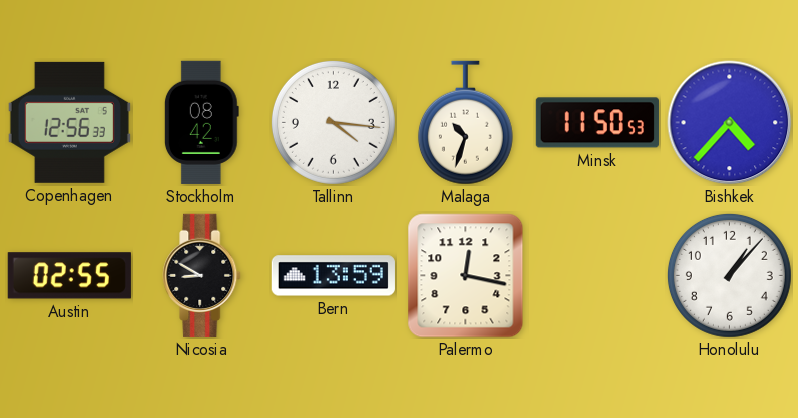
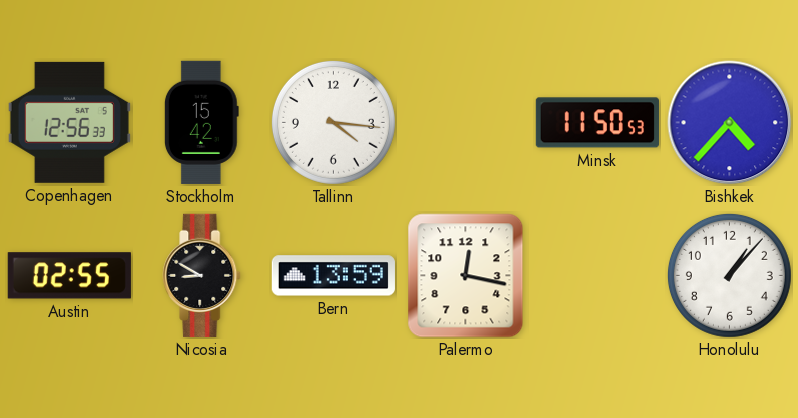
Stockholm: 08:42 -> 15:42 (201, 122)
Malaga: 10:33 -> none (465, 123)
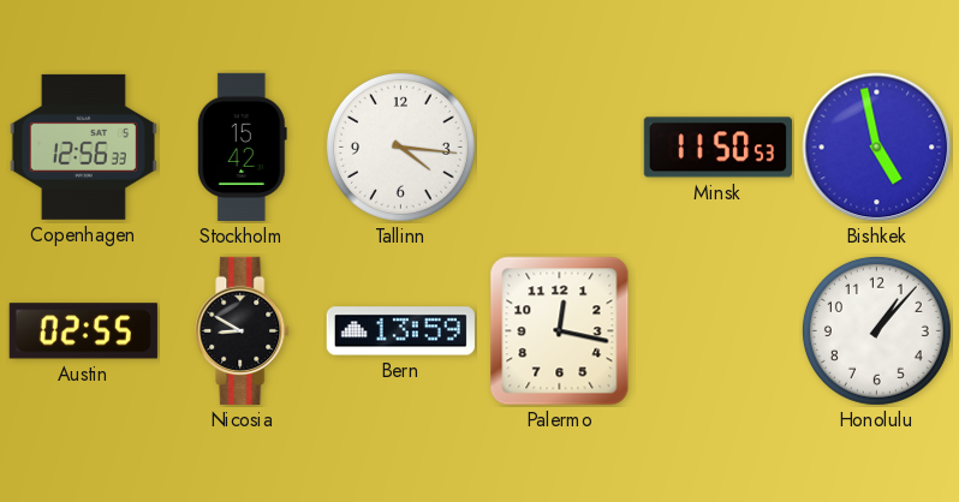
Bishkek: 4:37 -> 4:58 (877, 148)
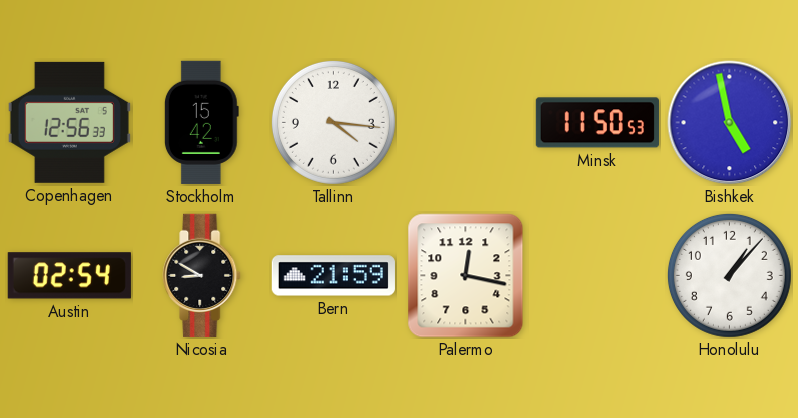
Austin: 02:55 -> 02:54 (69, 276)
Bern: 13:59 -> 21:59 (333, 276)
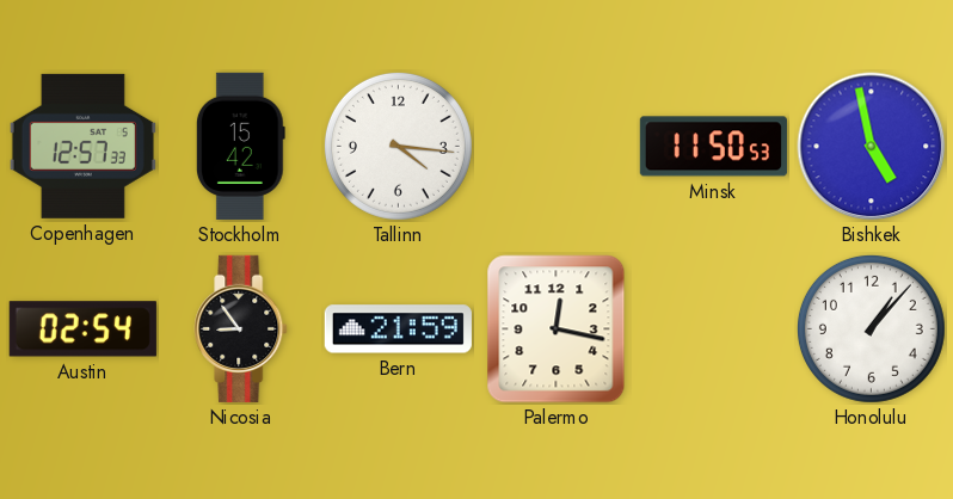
Copenhagen: 12:56 -> 12:57 (82, 146)
Nicosia: 8:50 -> 8:54 (241, 328)
